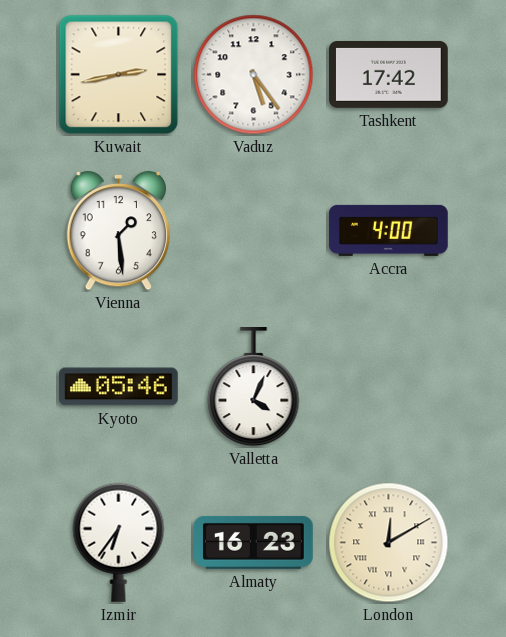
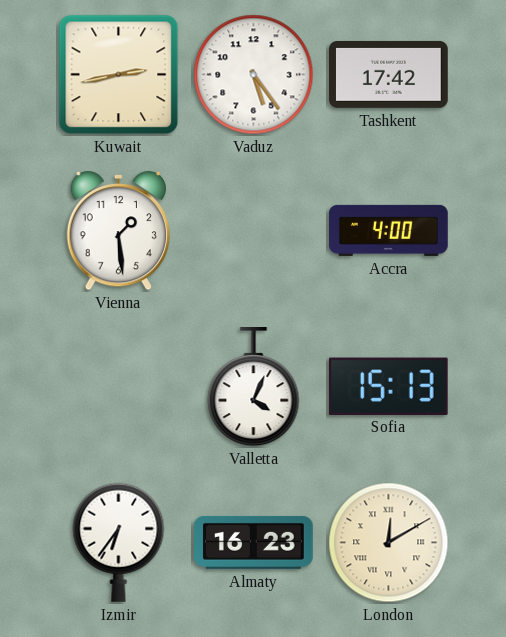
Kyoto: 05:46 -> none (119, 387)
Sofia: none -> 15:13 (388, 386)
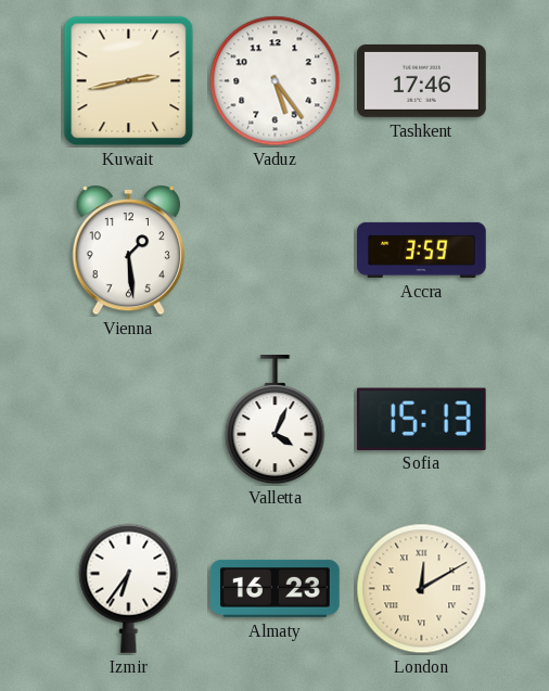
Tashkent: 17:42 -> 17:46 (422, 80)
Accra: 4:00 -> 3:59 (422, 249)
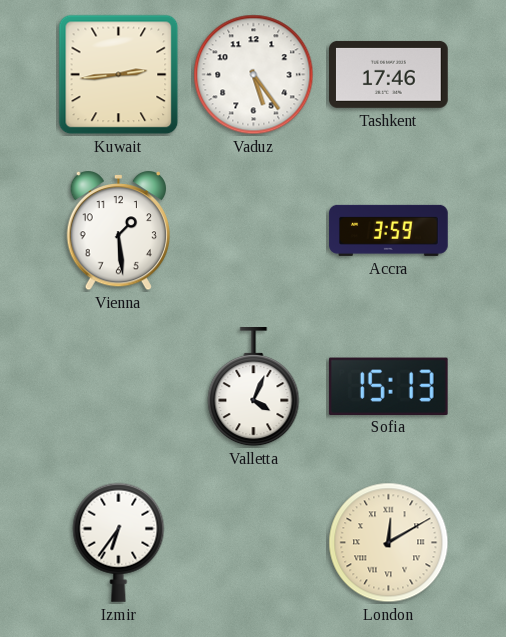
Kuwait: 2:43 -> 2:44 (119, 75)
Almaty: 16:23 -> none (276, 588)
